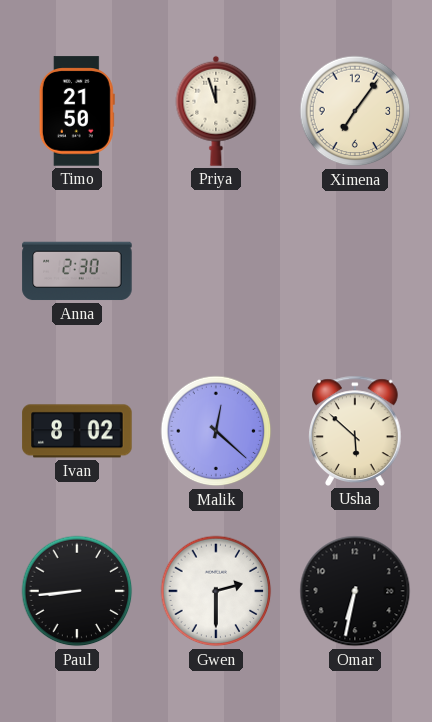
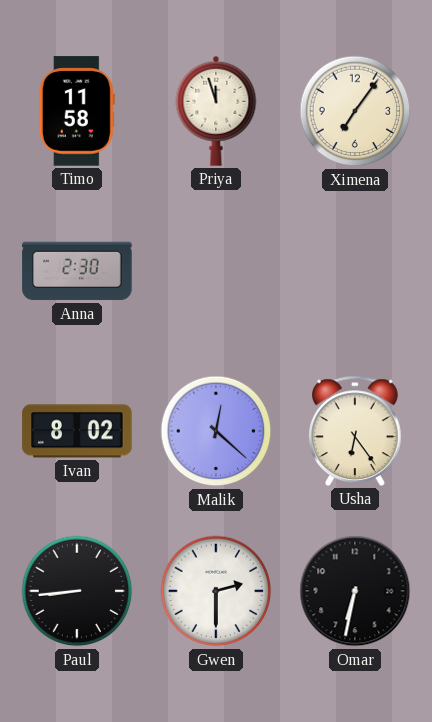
Timo: 21:50 -> 11:58 (77, 111)
Usha: 5:52 -> 6:24 (356, 431)
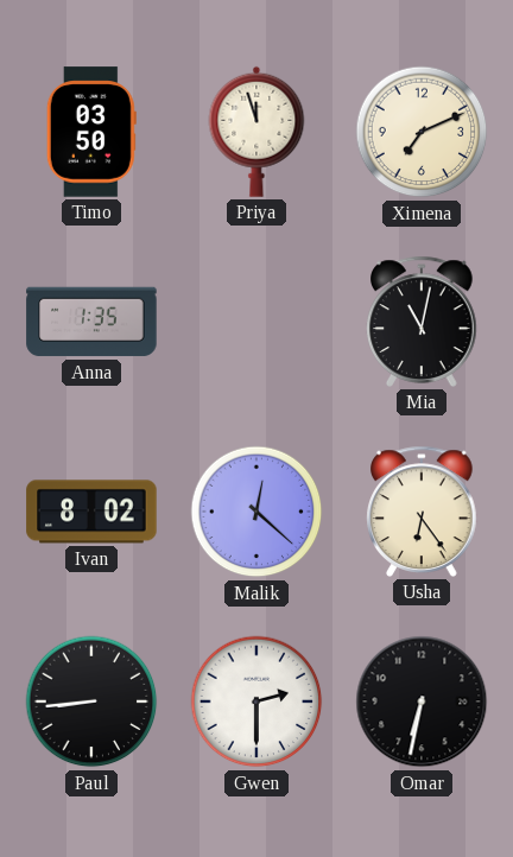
Timo: 11:58 -> 03:50 (91, 132)
Ximena: 7:06 -> 7:11 (422, 132)
Anna: 2:30 -> 1:35 (91, 322)
Mia: none -> 11:02 (423, 322)
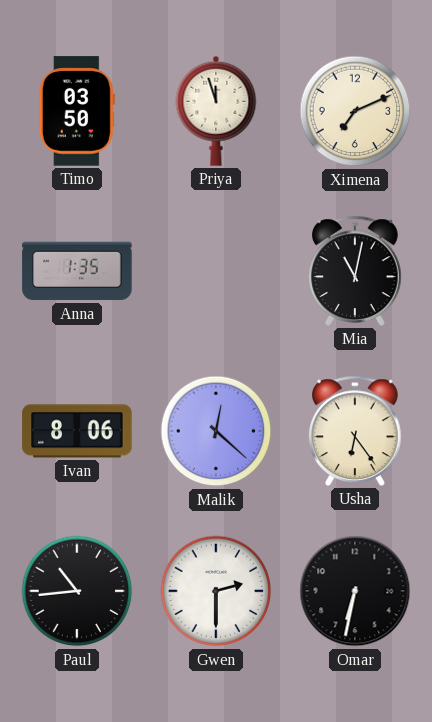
Ivan: 8:02 -> 8:06 (77, 431)
Paul: 8:44 -> 10:44 (77, 591)
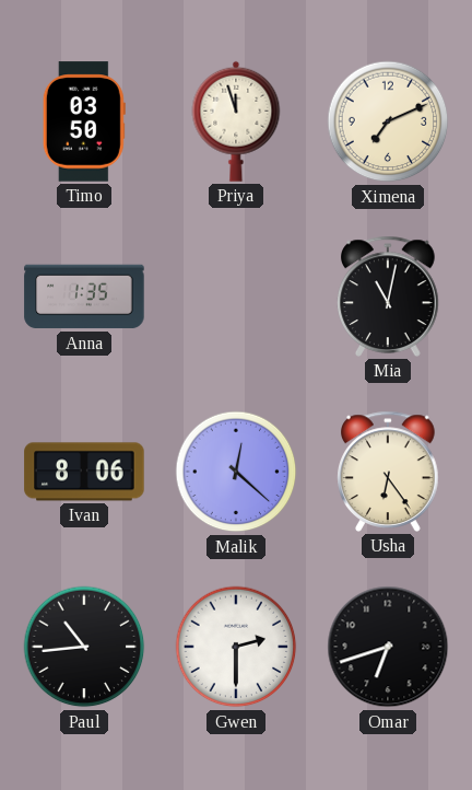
Omar: 6:32 -> 6:42 (388, 647)
